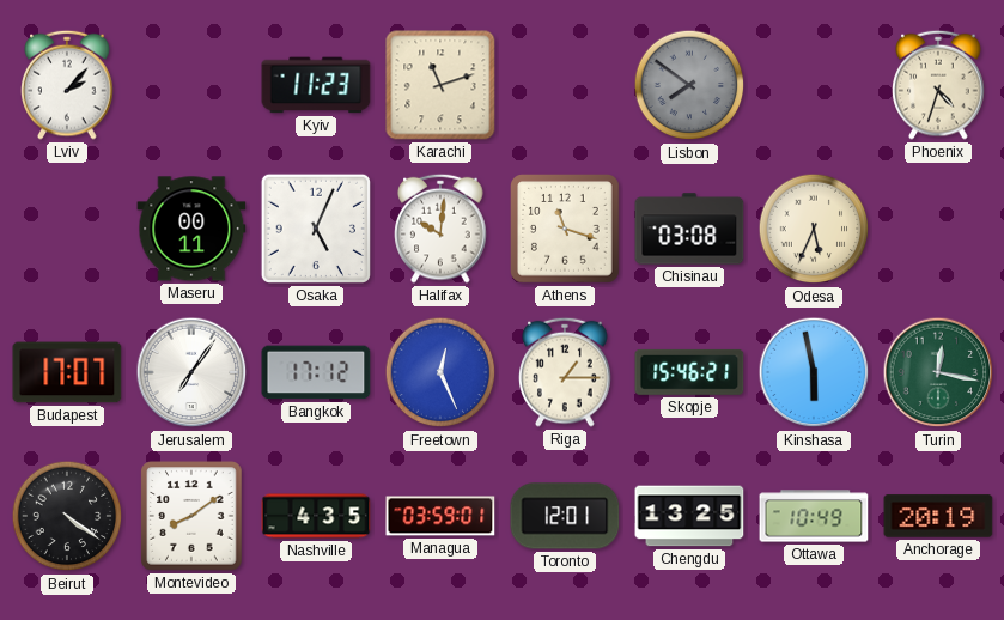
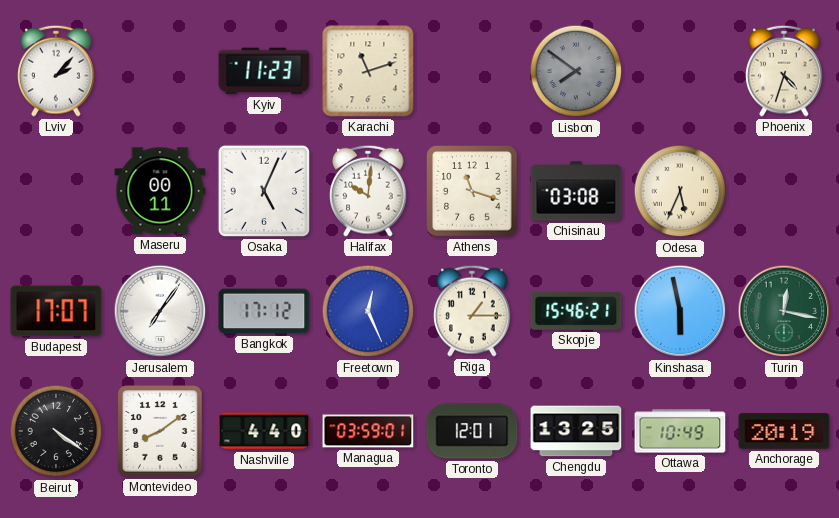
Nashville: 4:35 -> 4:40 (264, 431)
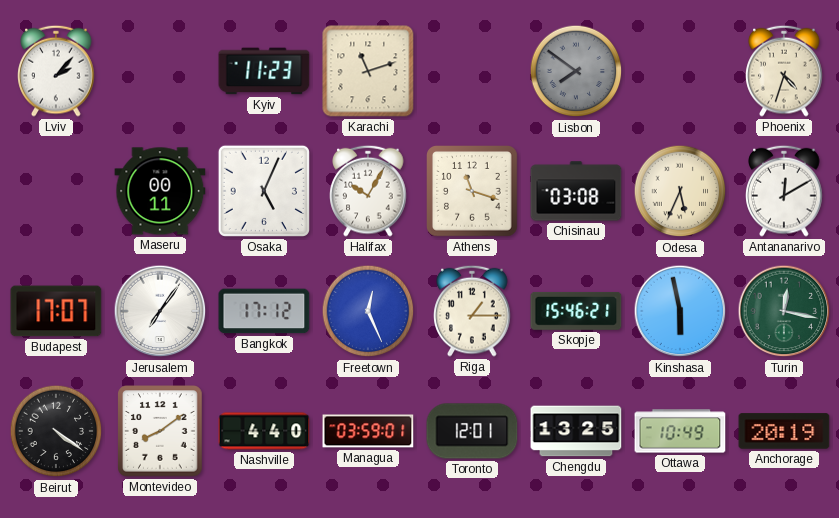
Halifax: 10:01 -> 10:05 (368, 191)
Antananarivo: none -> 12:10 (784, 191)
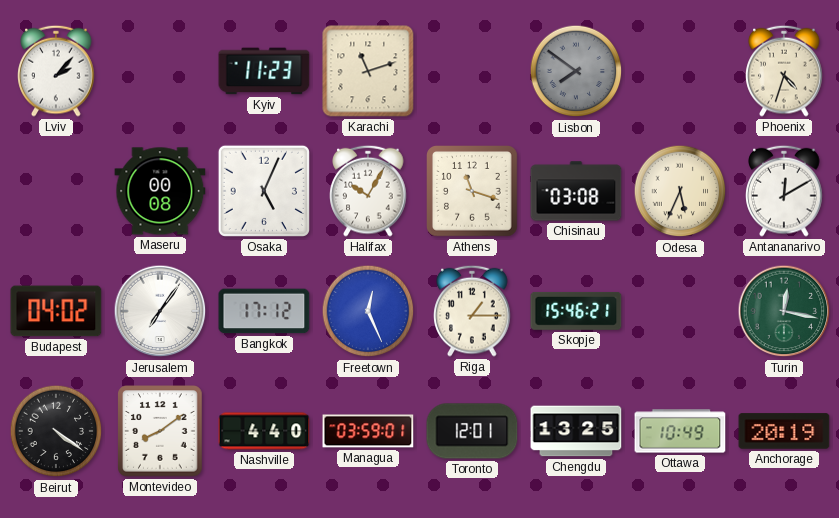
Maseru: 00:11 -> 00:08 (160, 191)
Budapest: 17:07 -> 04:02 (56, 311)
Kinshasa: 5:58 -> none (680, 311)
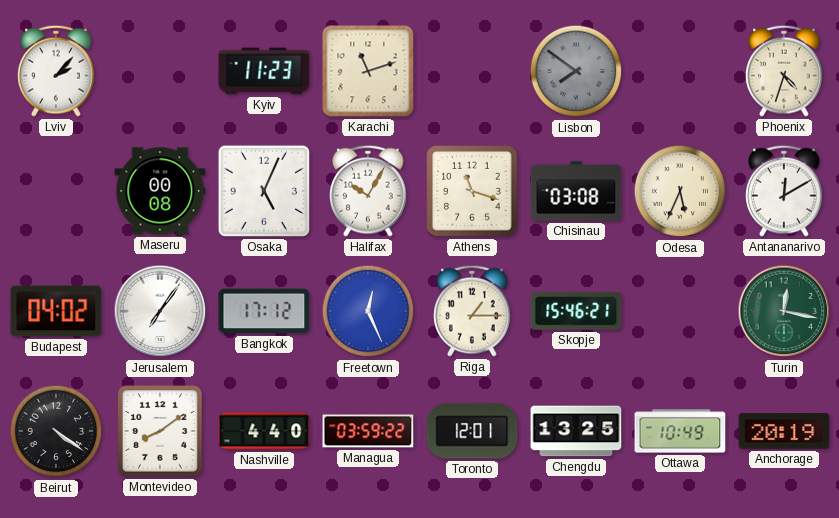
Managua: 03:59:01 -> 03:59:22 (368, 431)
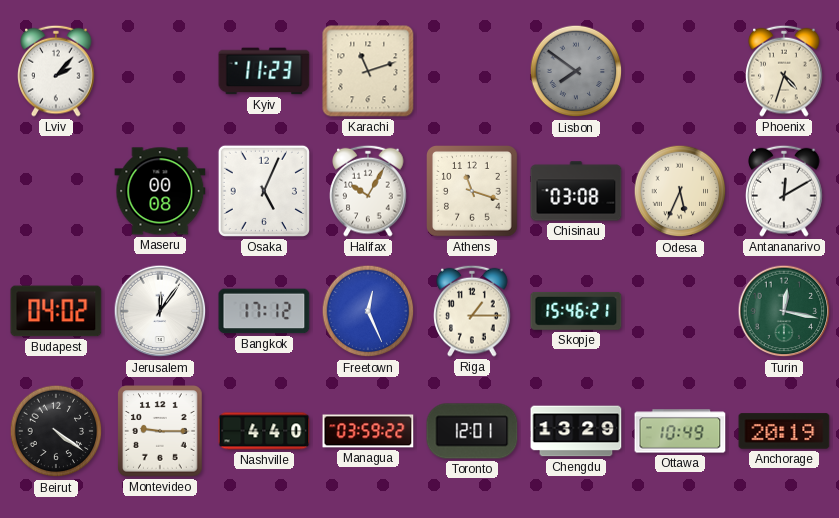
Jerusalem: 7:06 -> 12:06 (160, 311)
Montevideo: 8:09 -> 9:15 (160, 431)
Chengdu: 13:25 -> 13:29 (576, 431)
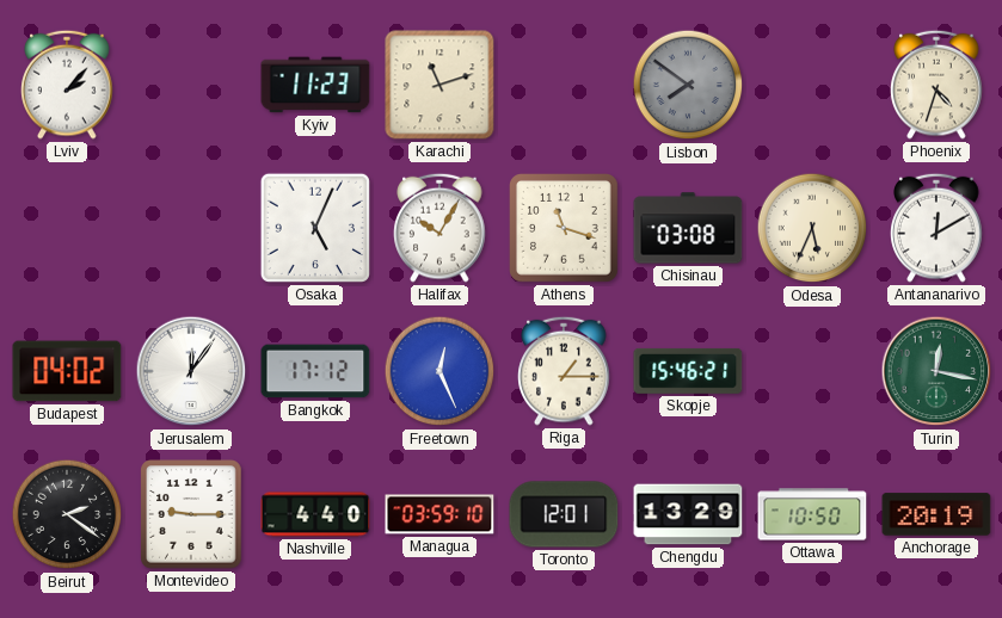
Maseru: 00:08 -> none (160, 191)
Beirut: 4:21 -> 2:21 (67, 514)
Managua: 03:59:22 -> 03:59:10 (439, 514)
Ottawa: 10:49 -> 10:50 (812, 514)
